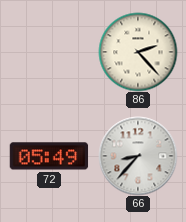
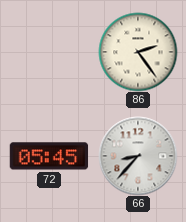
86: 2:23 -> 2:24 (138, 52)
72: 05:49 -> 05:45 (49, 156)
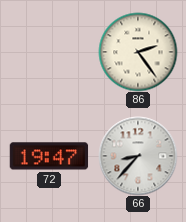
72: 05:45 -> 19:47 (49, 156)
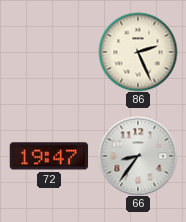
86: 2:24 -> 2:26 (138, 52)
66: 8:37 -> 8:36 (138, 156)
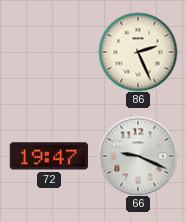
66: 8:36 -> 9:19 (138, 156)
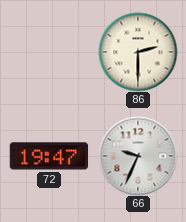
86: 2:26 -> 2:30 (138, 52)
66: 9:19 -> 9:34 (138, 156)
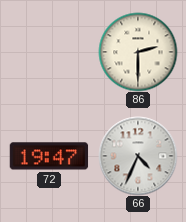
66: 9:34 -> 4:34 (138, 156)
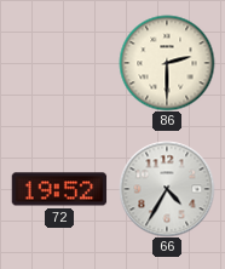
72: 19:47 -> 19:52 (59, 189)
66: 4:34 -> 4:35 (167, 189)
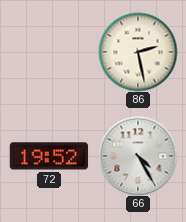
86: 2:30 -> 2:28 (138, 52)
66: 4:35 -> 4:25 (138, 156)
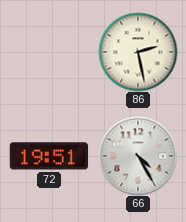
72: 19:52 -> 19:51 (49, 156)
